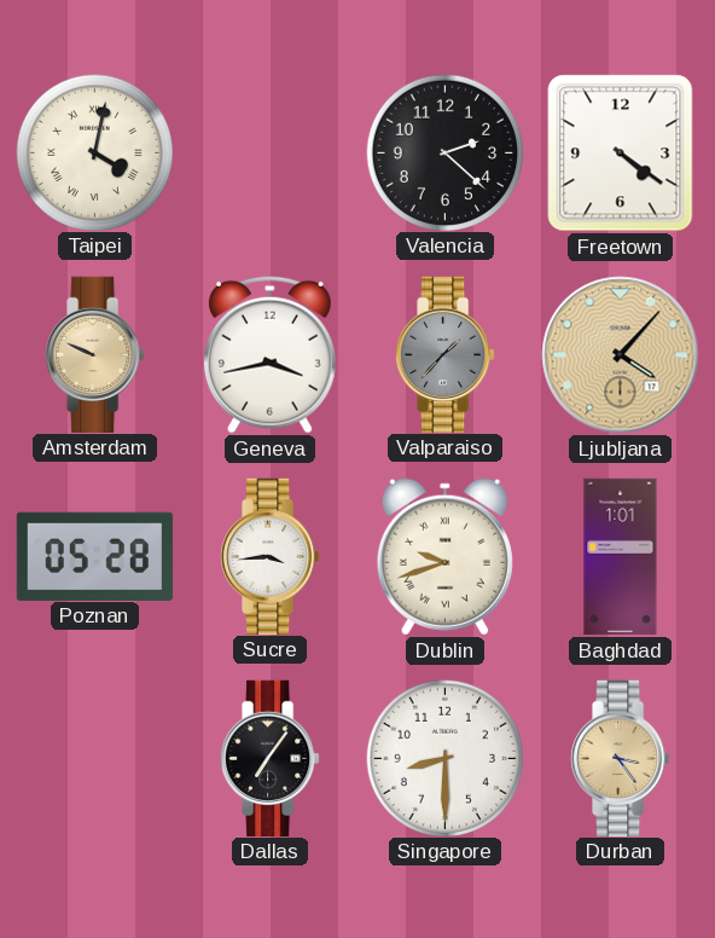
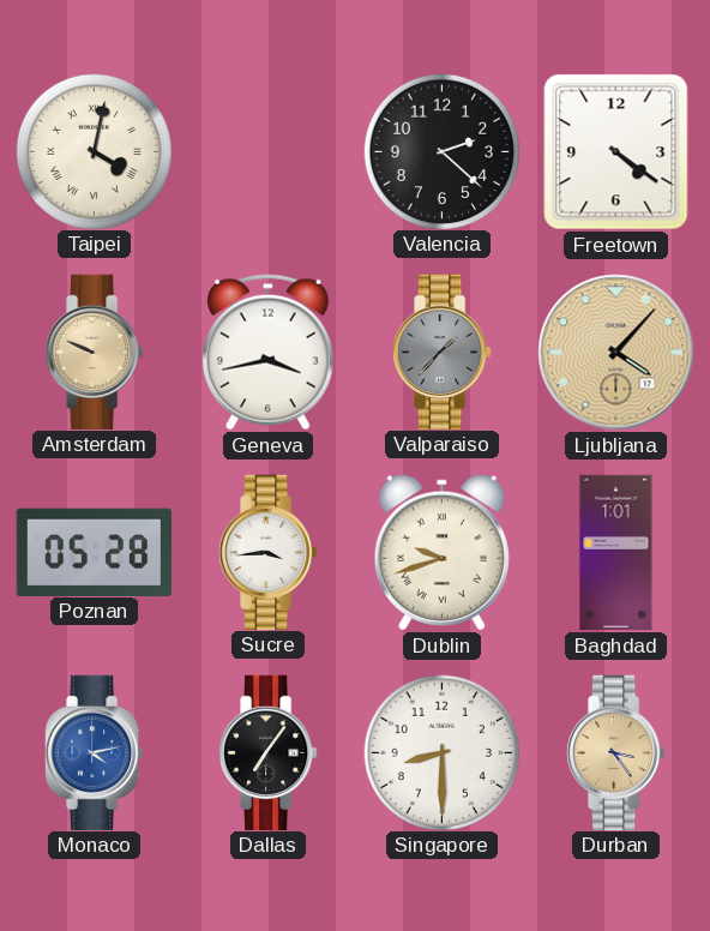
Monaco: none -> 4:13 (95, 752)
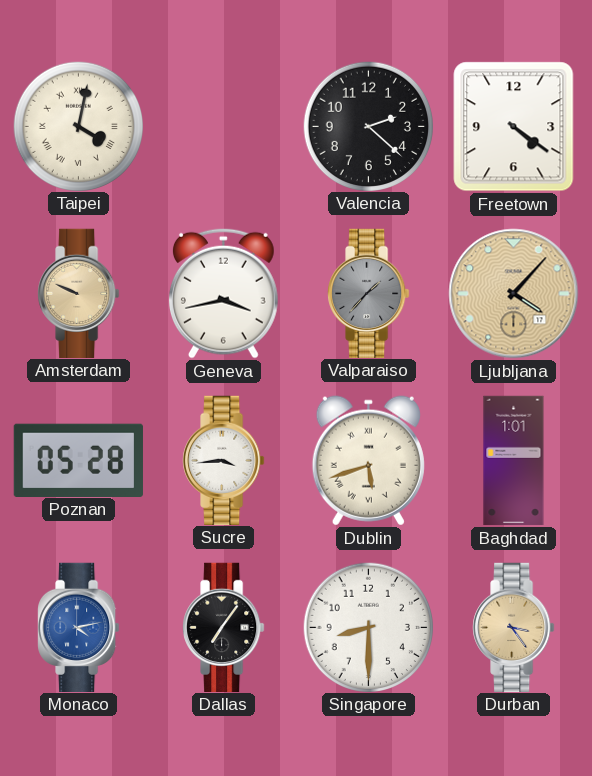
Dublin: 9:42 -> 5:42 (368, 461)
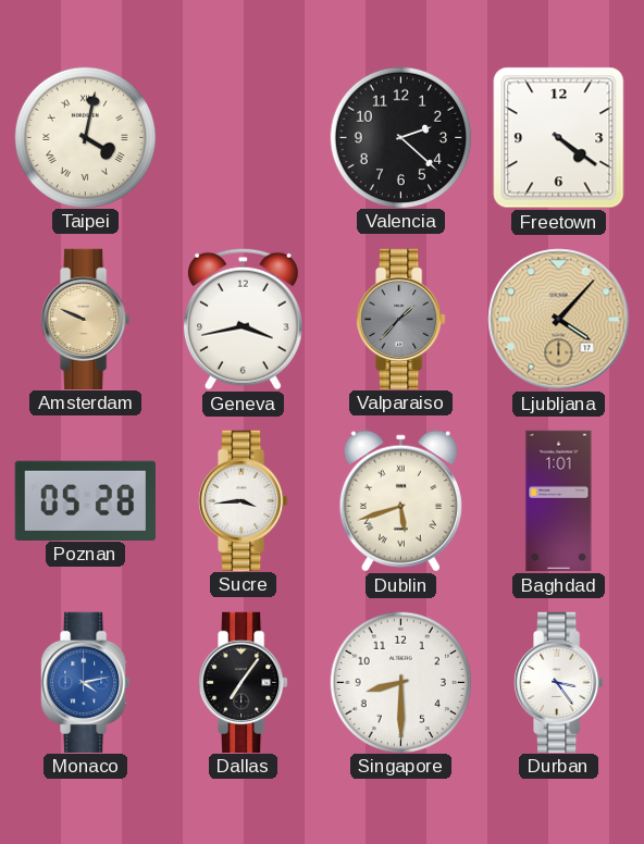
Durban dial: champagne -> white (559, 682)
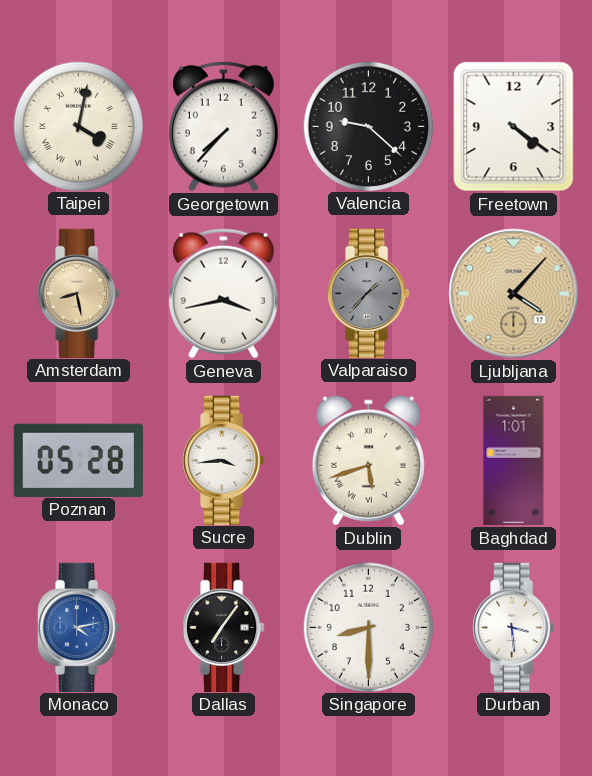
Georgetown: none -> 7:37 (223, 126)
Valencia: 2:22 -> 9:22 (368, 126)
Amsterdam: 9:49 -> 8:28 (79, 293)
Durban: 3:24 -> 3:29 (514, 627)
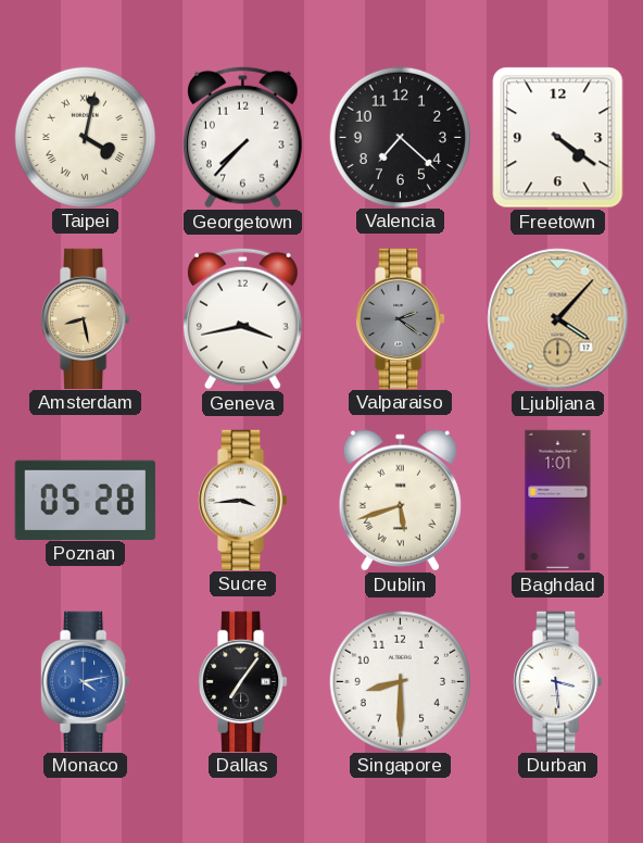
Valencia: 9:22 -> 7:22 (400, 137)
Valparaiso: 1:37 -> 2:21 (401, 318)
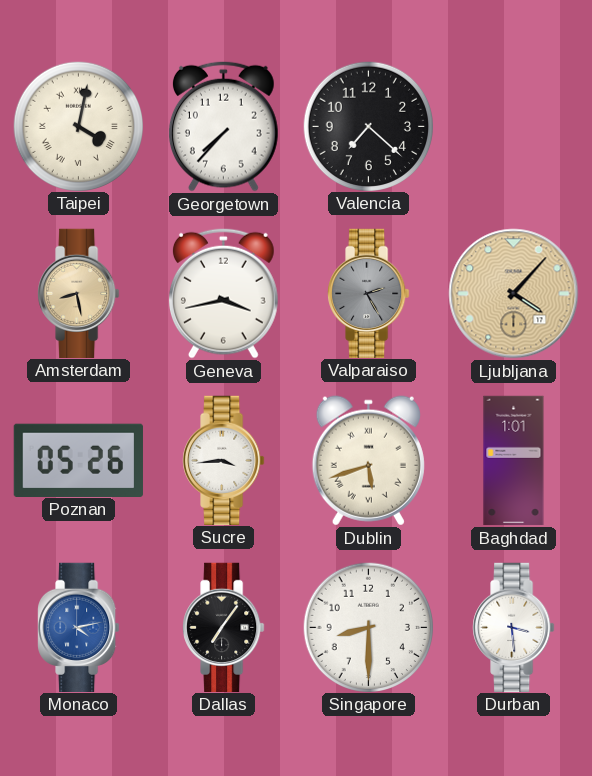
Freetown: 4:21 -> none (558, 138)
Valparaiso: 2:21 -> 2:25 (369, 293)
Poznan: 05:28 -> 05:26 (78, 460)
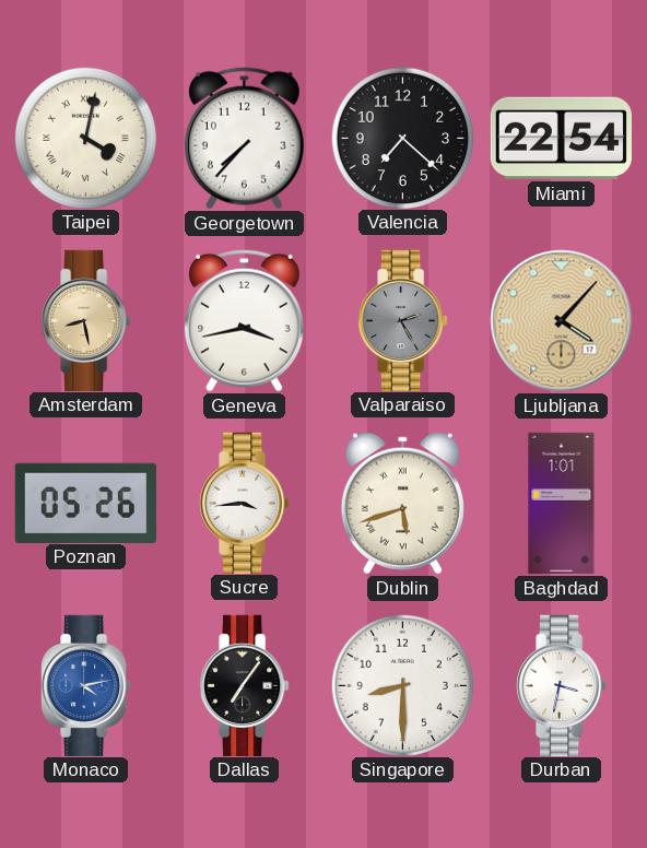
Miami: none -> 22:54 (561, 138)
Durban: 3:29 -> 3:32 (562, 685)
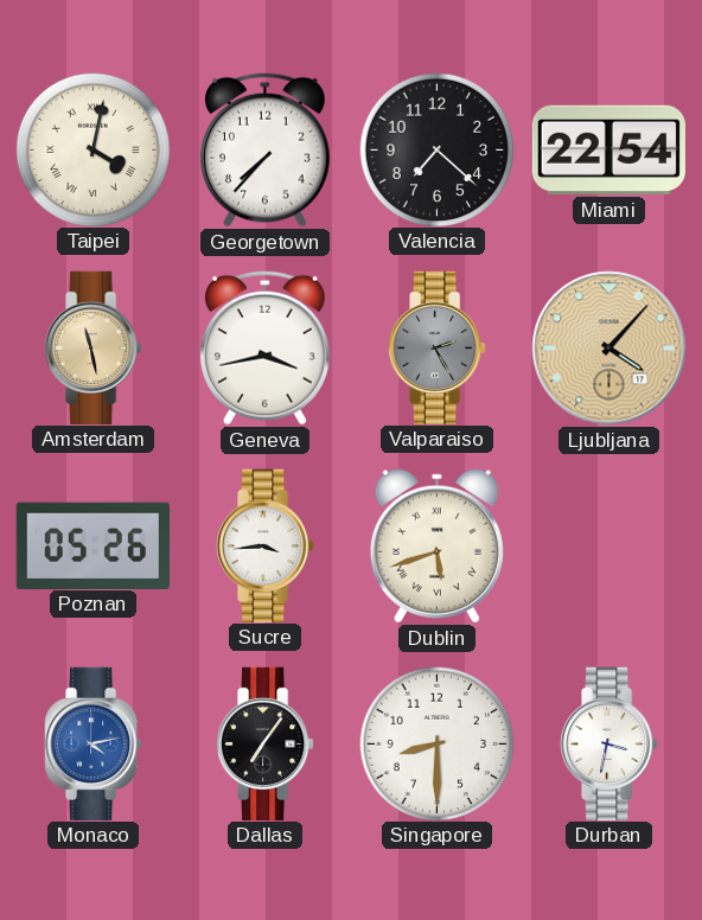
Amsterdam: 8:28 -> 11:28 (94, 347)
Baghdad: 1:01 -> none (562, 504)
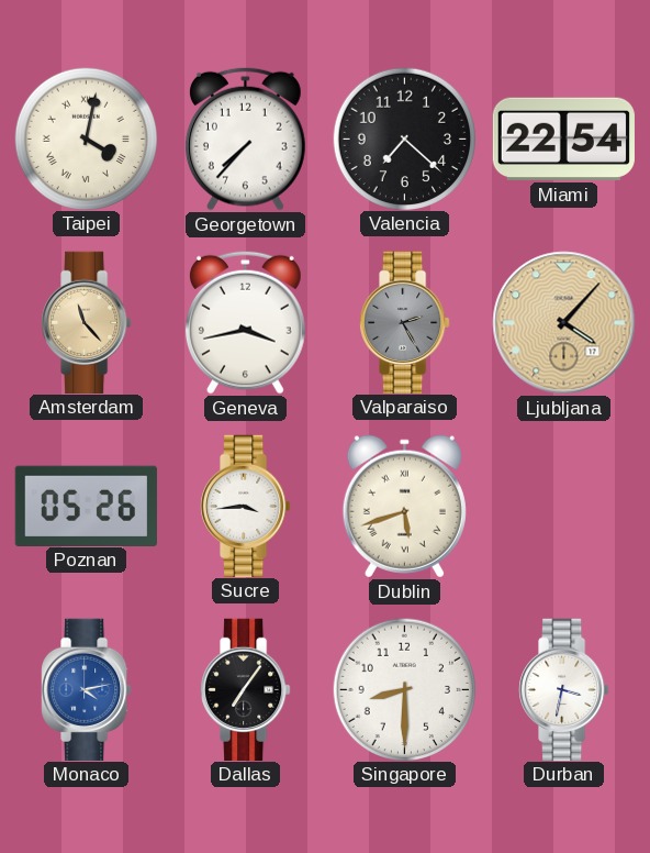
Amsterdam: 11:28 -> 11:23 (87, 322)
